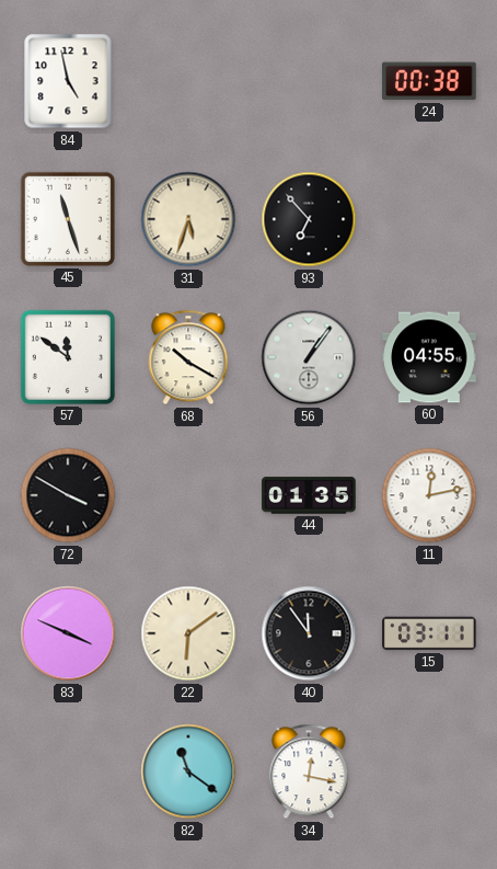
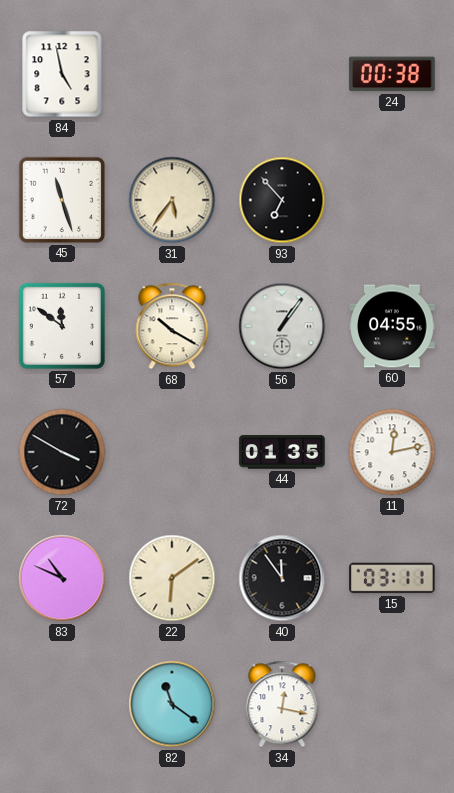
31: 5:33 -> 5:36 (172, 200)
83: 3:49 -> 10:49 (62, 578)
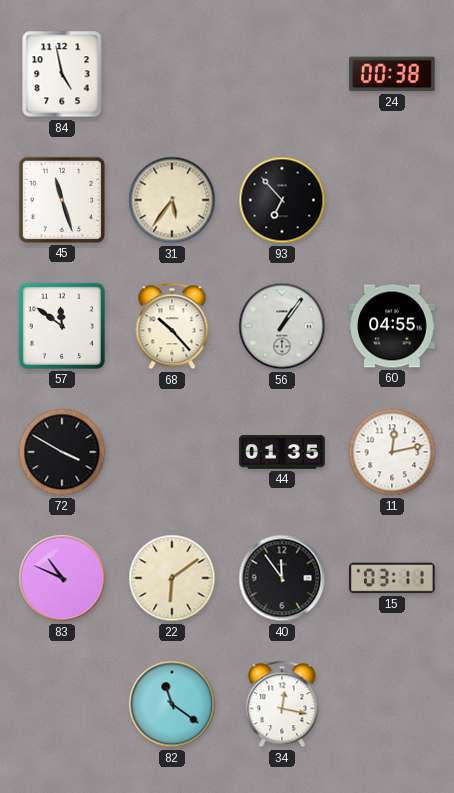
68: 10:20 -> 10:23 (172, 326)
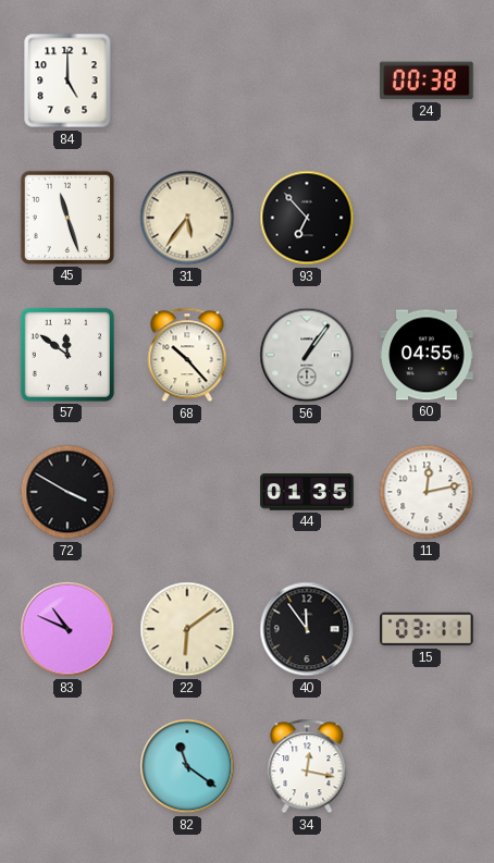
84: 4:58 -> 5:00 (67, 81)
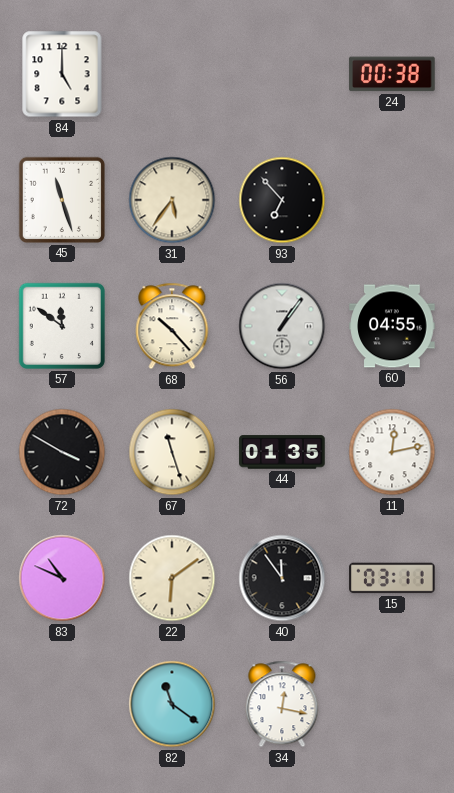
67: none -> 11:27 (172, 452)
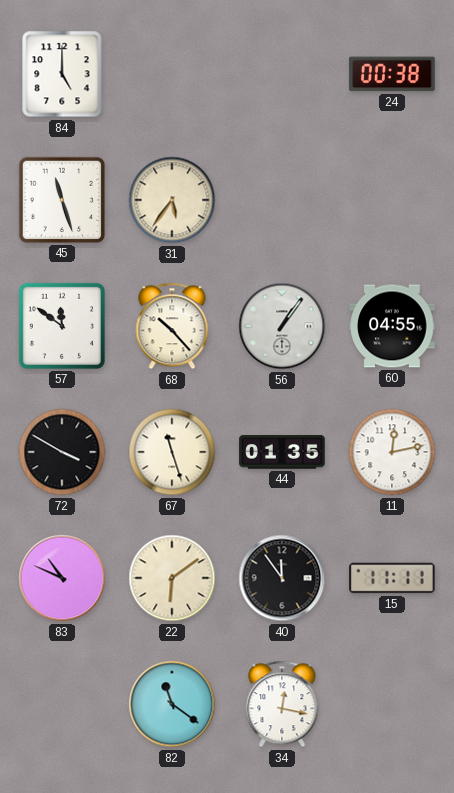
93: 6:53 -> none (282, 200)
15: 03:11 -> 11:11 (392, 578)
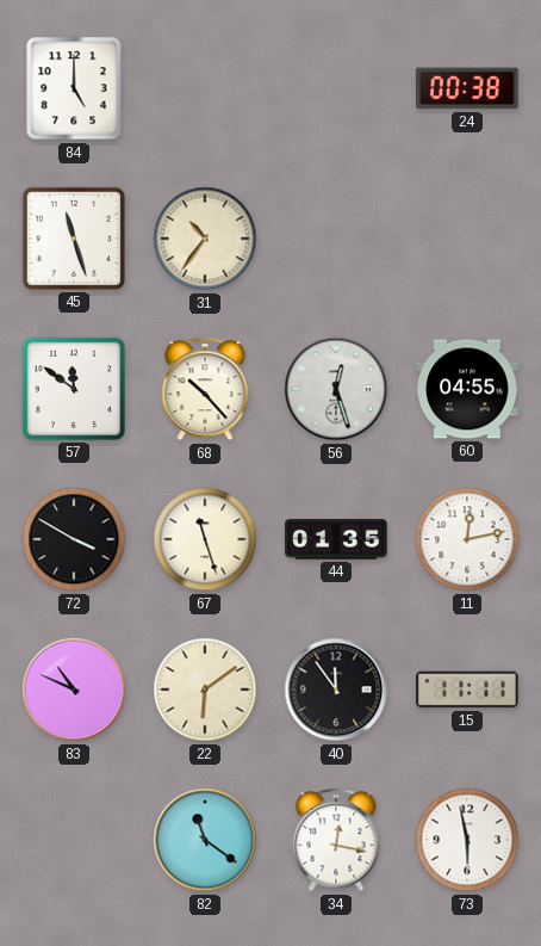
31: 5:36 -> 10:36 (205, 239)
56: 1:06 -> 12:27 (336, 389)
73: none -> 5:58 (467, 840)
